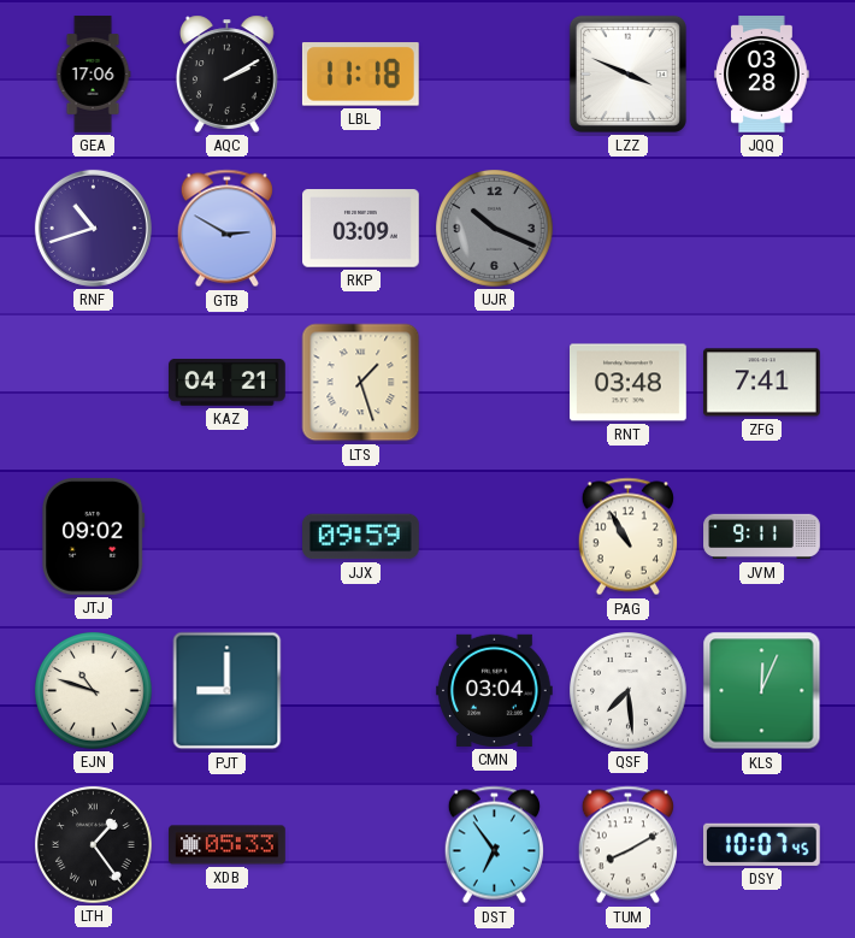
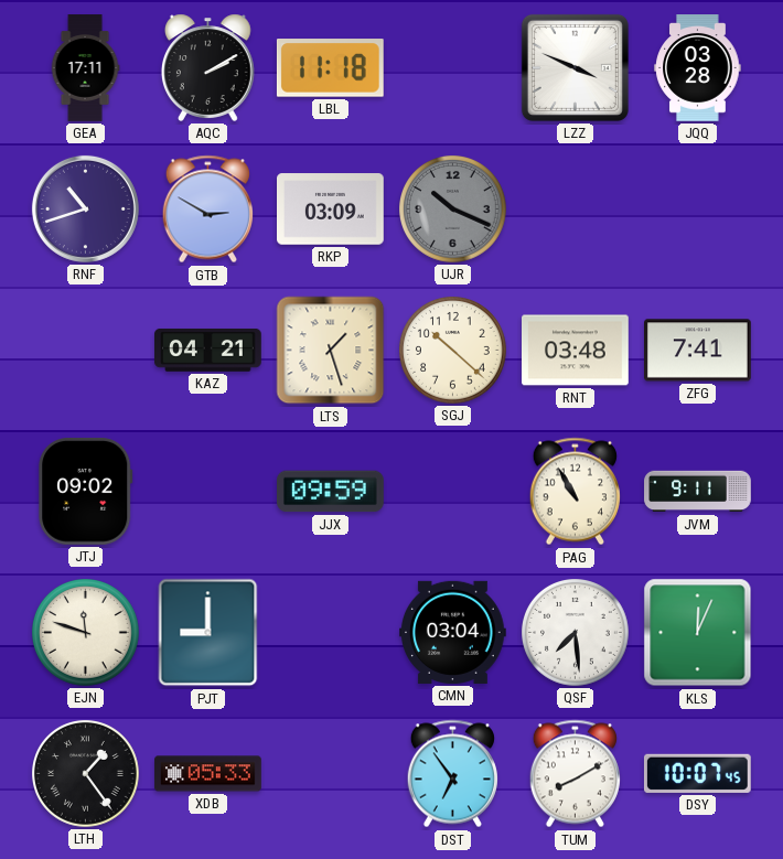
GEA: 17:06 -> 17:11 (85, 68)
SGJ: none -> 10:22 (453, 351)
EJN: 10:48 -> 11:48 (86, 633)
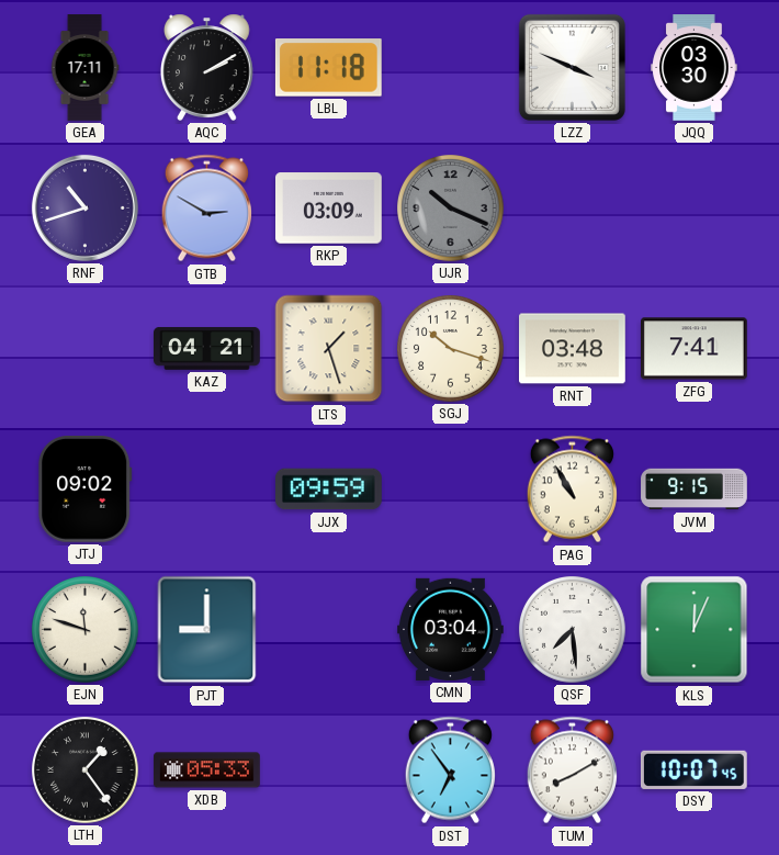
JQQ: 03:28 -> 03:30 (695, 68)
SGJ: 10:22 -> 10:18 (451, 349)
JVM: 9:11 -> 9:15 (695, 490)
